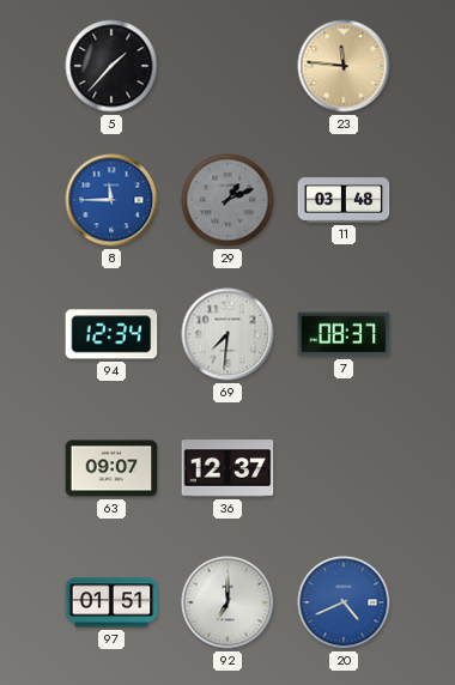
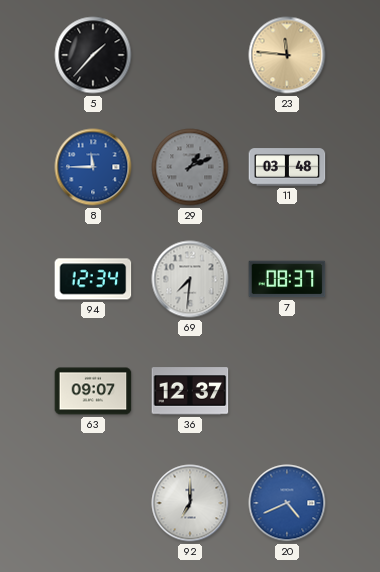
97: 01:51 -> none (111, 602)
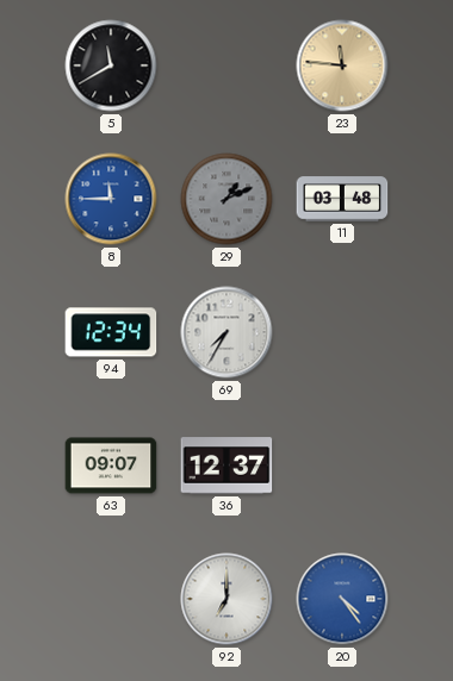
5: 1:37 -> 11:40 (111, 65)
69: 7:31 -> 7:35 (226, 332)
7: 08:37 -> none (287, 279)
20: 4:41 -> 4:24 (342, 599)
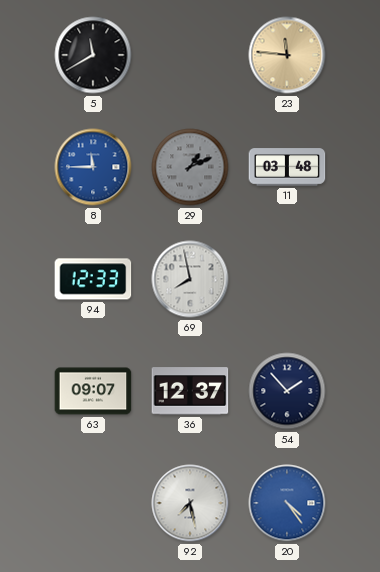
94: 12:34 -> 12:33 (93, 279)
69: 7:35 -> 7:58 (190, 279)
54: none -> 1:53 (287, 391)
92: 7:00 -> 7:28 (190, 503)
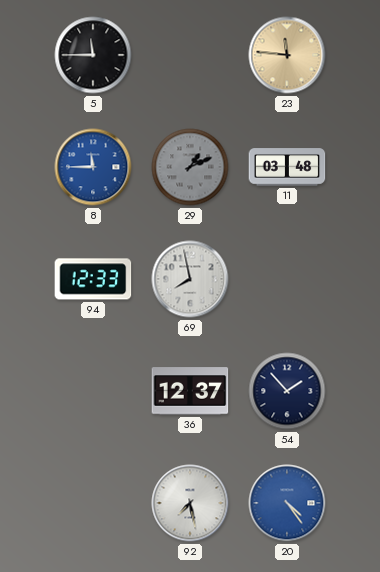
5: 11:40 -> 11:45 (93, 55)
63: 09:07 -> none (93, 391)
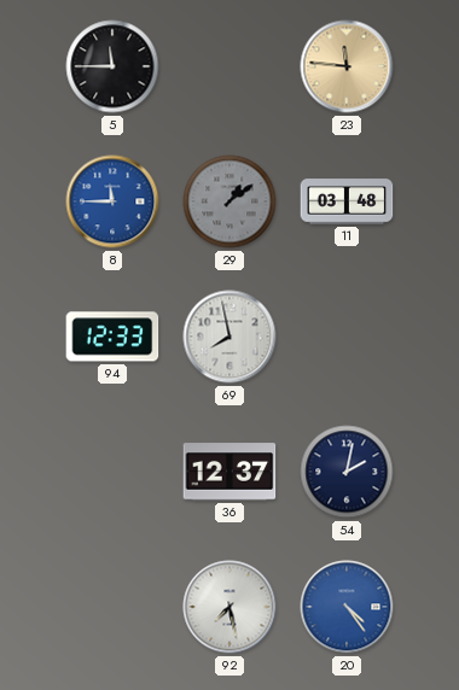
29: 1:11 -> 1:09 (230, 201)
54: 1:53 -> 2:02 (347, 472)
